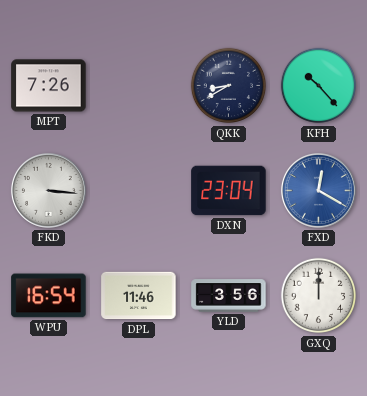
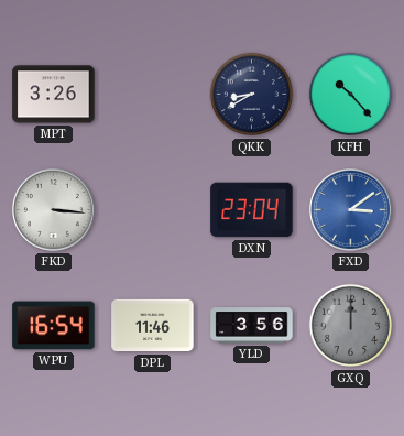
MPT: 7:26 -> 3:26 (54, 95)
FXD: 12:20 -> 3:09 (350, 209)
GXQ dial: white -> grey (351, 326)
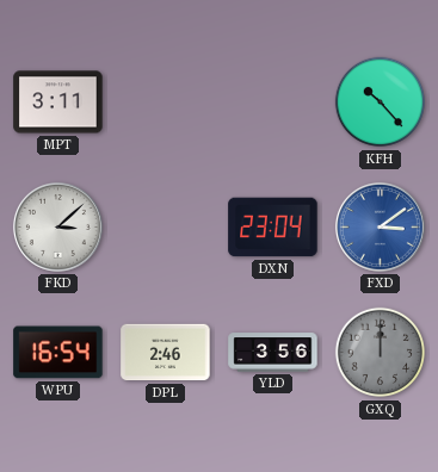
MPT: 3:26 -> 3:11 (58, 103)
QKK: 8:40 -> none (252, 95)
FKD: 3:16 -> 3:08 (57, 226)
DPL: 11:46 -> 2:46 (166, 353)
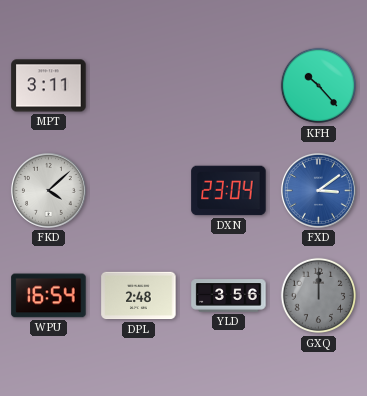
FKD: 3:08 -> 4:08 (48, 190)
DPL: 2:46 -> 2:48 (139, 296)
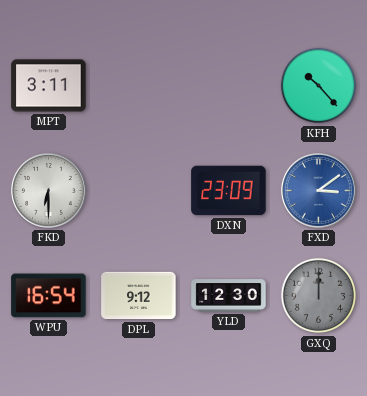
FKD: 4:08 -> 6:30 (48, 190)
DXN: 23:04 -> 23:09 (229, 191)
DPL: 2:48 -> 9:12 (139, 296)
YLD: 3:56 -> 12:30 (229, 296)
